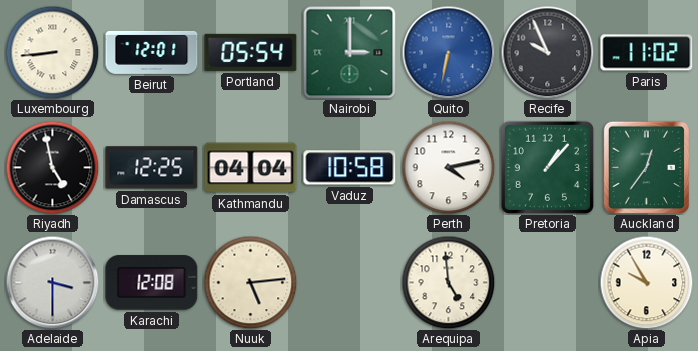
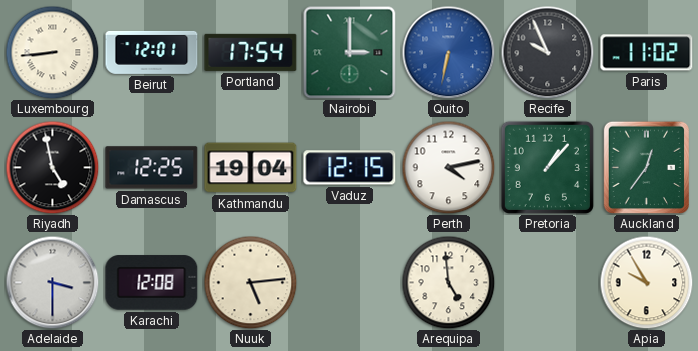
Portland: 05:54 -> 17:54 (251, 52)
Kathmandu: 04:04 -> 19:04 (251, 168)
Vaduz: 10:58 -> 12:15 (350, 168)
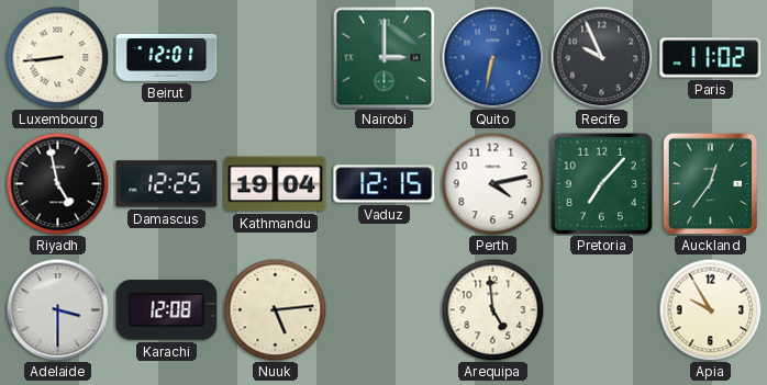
Portland: 17:54 -> none (251, 52)
Pretoria: 1:07 -> 7:07 (601, 183)
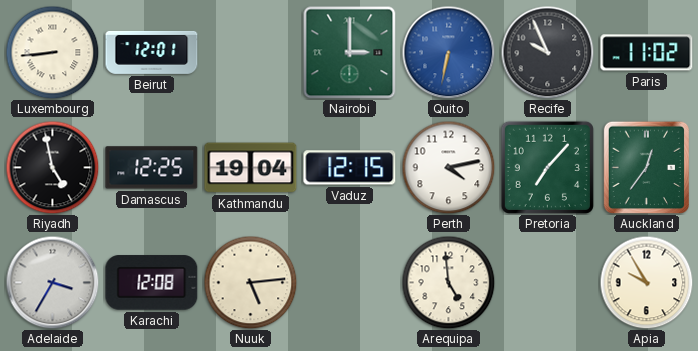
Adelaide: 3:30 -> 3:35 (52, 282)
